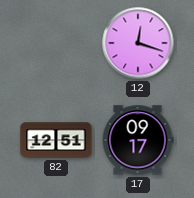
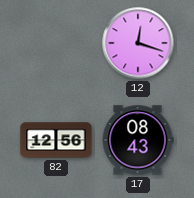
82: 12:51 -> 12:56 (56, 140)
17: 09:17 -> 08:43 (138, 140)
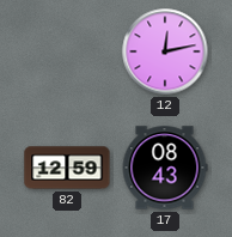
12: 12:18 -> 12:13 (165, 51)
82: 12:56 -> 12:59 (67, 168)
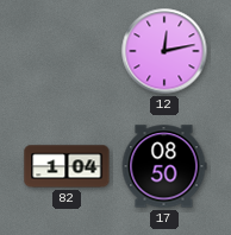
82: 12:59 -> 1:04 (67, 166)
17: 08:43 -> 08:50 (164, 166)
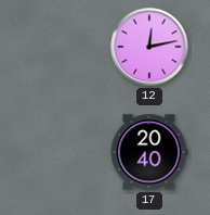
82: 1:04 -> none (67, 166)
17: 08:50 -> 20:40 (149, 152)
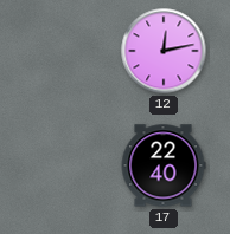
17: 20:40 -> 22:40 (164, 165)
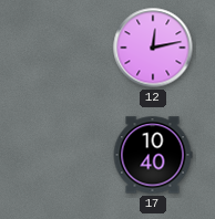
17: 22:40 -> 10:40 (153, 155)
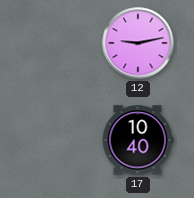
12: 12:13 -> 9:13 (138, 43)
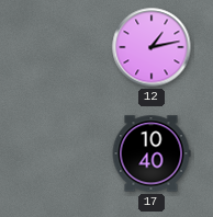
12: 9:13 -> 1:13 (152, 47)
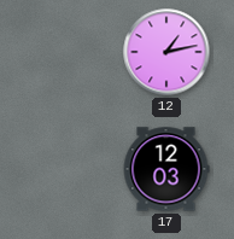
17: 10:40 -> 12:03 (166, 169)
